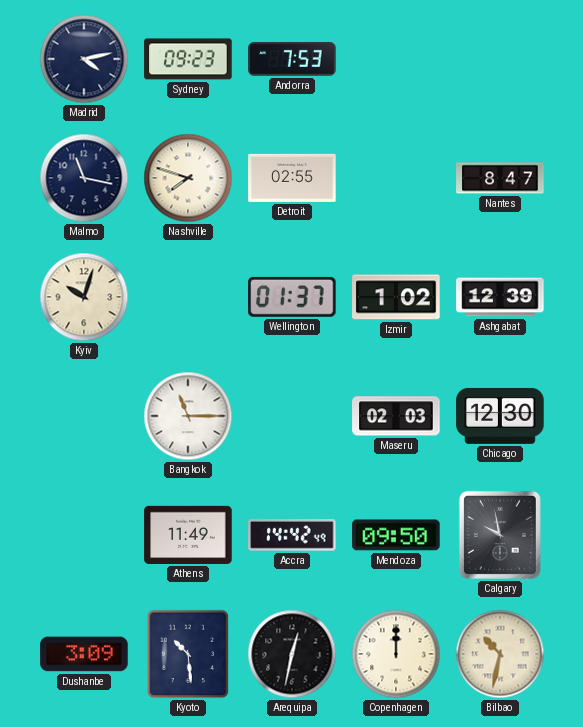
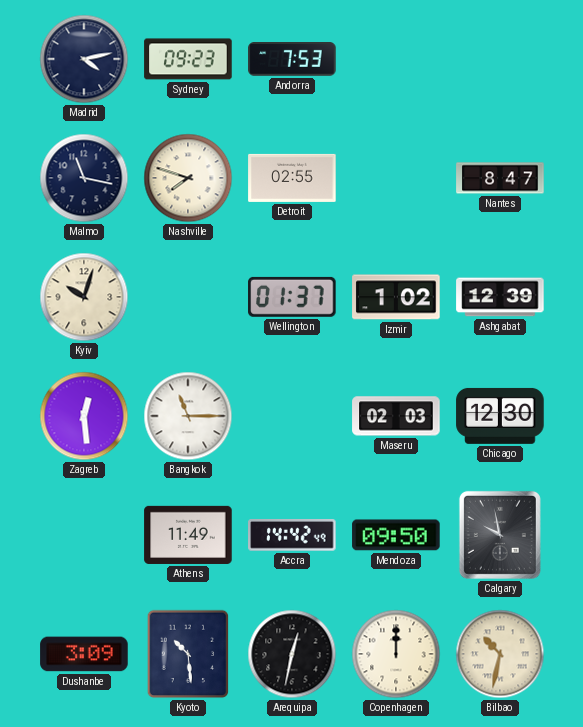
Zagreb: none -> 12:29 (84, 416)
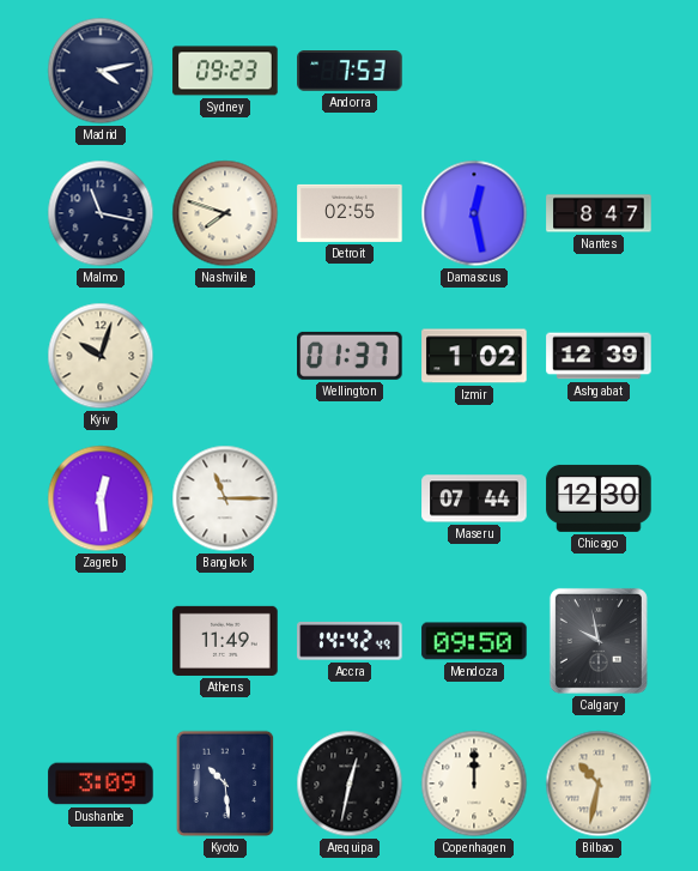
Damascus: none -> 12:28 (474, 213)
Maseru: 02:03 -> 07:44 (474, 498)
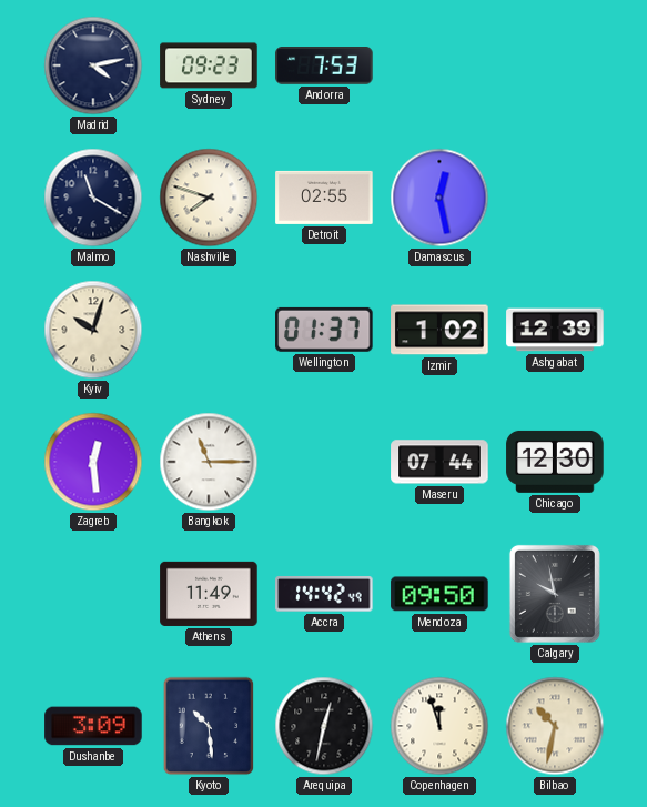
Malmo: 11:17 -> 11:20 (93, 198)
Nantes: 8:47 -> none (599, 213)
Copenhagen: 12:00 -> 11:57 (439, 726)
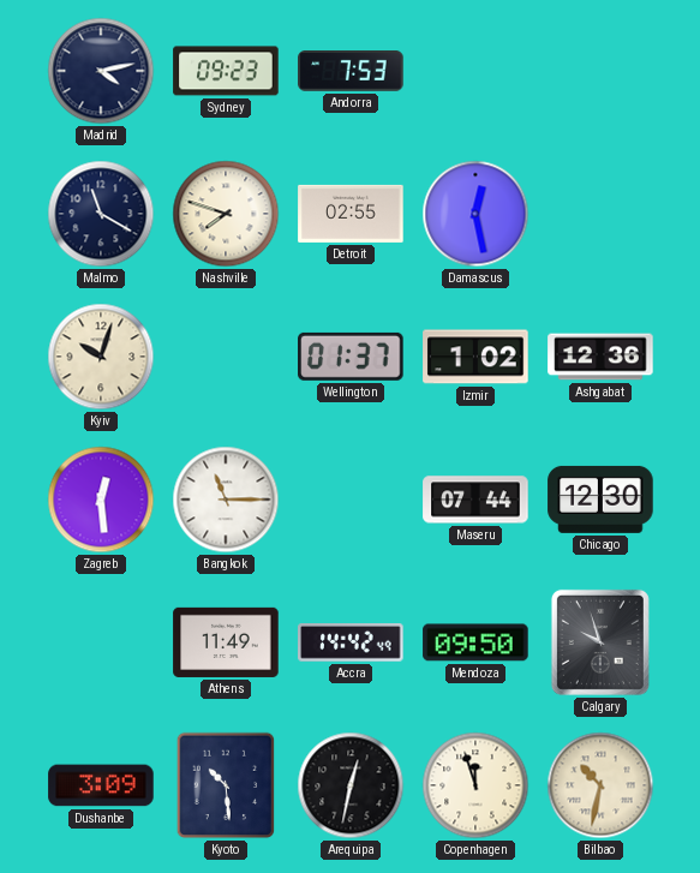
Ashgabat: 12:39 -> 12:36 (600, 357)
Calgary: 9:58 -> 9:57 (600, 642)
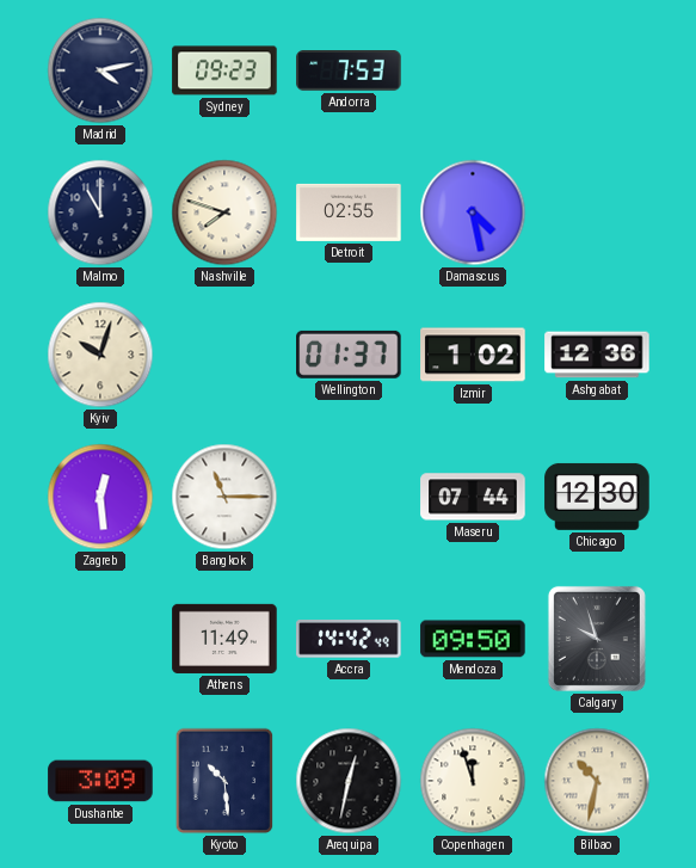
Malmo: 11:20 -> 11:00 (100, 213)
Damascus: 12:28 -> 4:28 (473, 213)
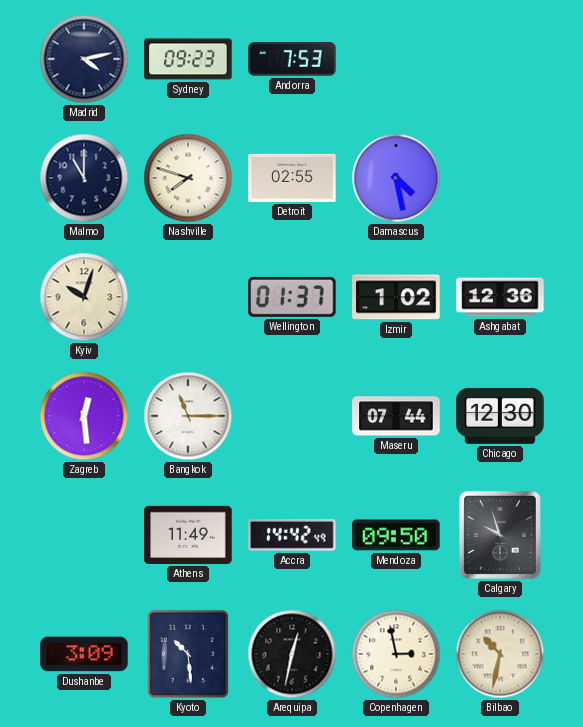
Copenhagen: 11:57 -> 2:58 (396, 654)
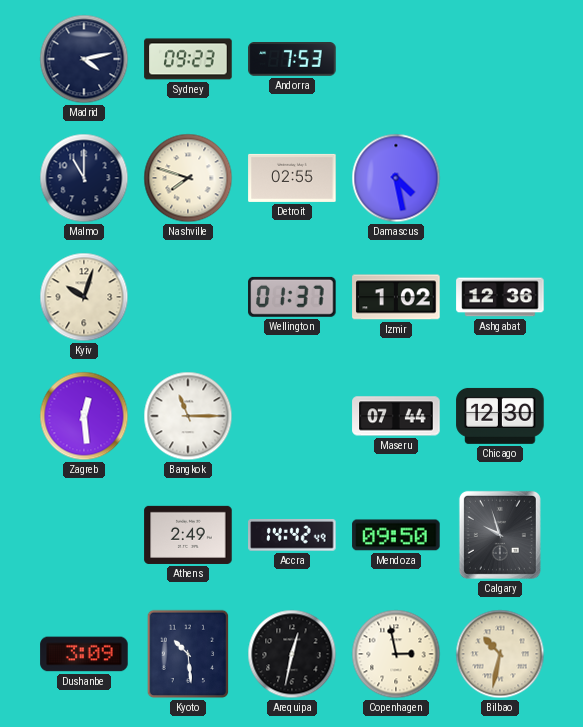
Athens: 11:49 -> 2:49 (188, 535)
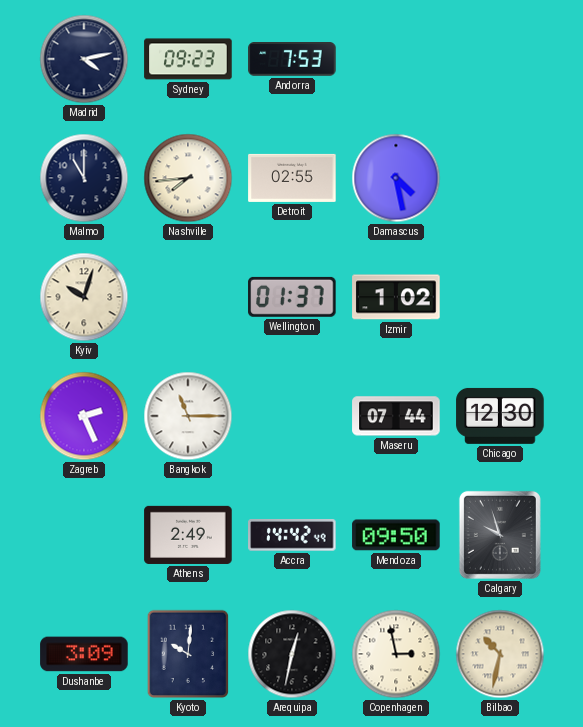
Nashville: 7:48 -> 7:44 (188, 178)
Ashgabat: 12:36 -> none (500, 297)
Zagreb: 12:29 -> 2:26 (84, 416)
Kyoto: 10:29 -> 10:01 (188, 654)
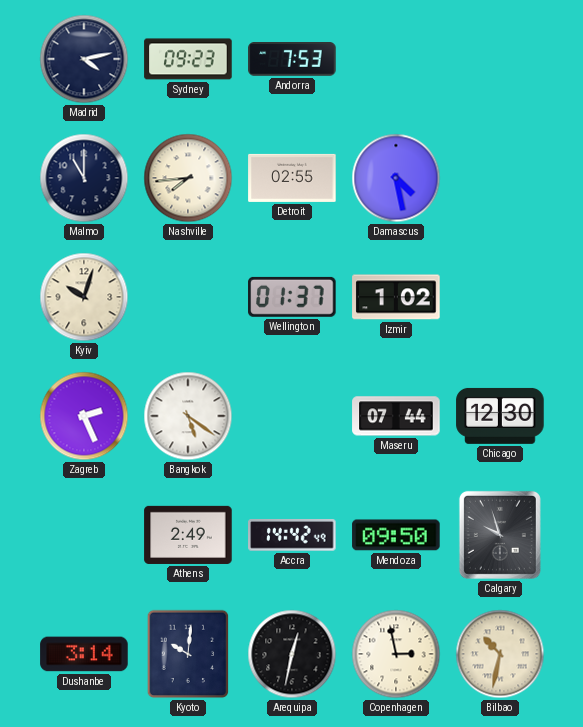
Bangkok: 11:15 -> 5:21 (188, 416)
Dushanbe: 3:09 -> 3:14 (84, 654)
